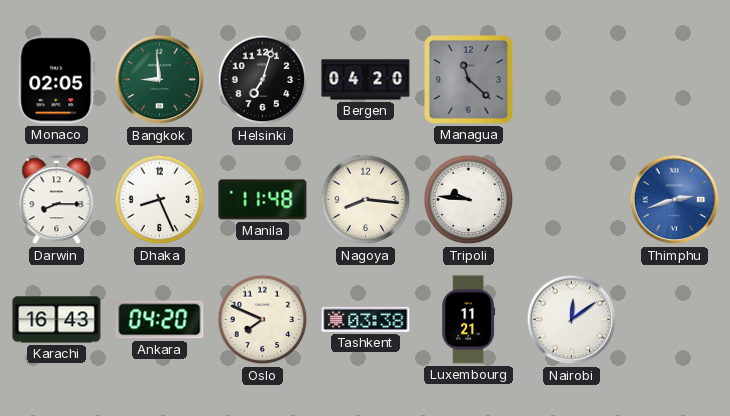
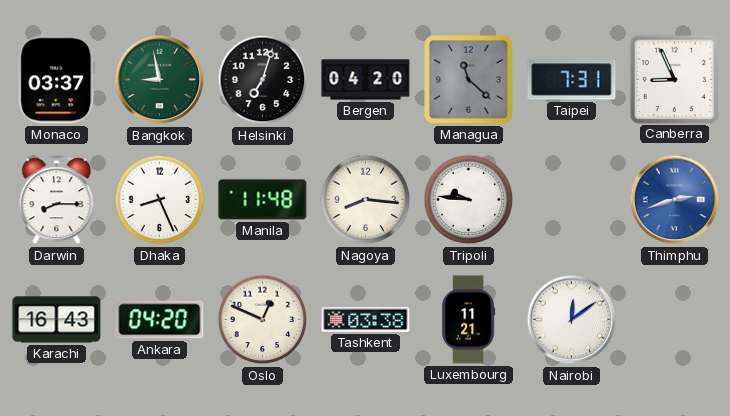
Monaco: 02:05 -> 03:37 (57, 80)
Bangkok: 8:59 -> 8:58 (160, 80)
Taipei: none -> 7:31 (572, 80)
Canberra: none -> 8:56 (674, 79)
Oslo: 7:49 -> 12:49 (263, 320)
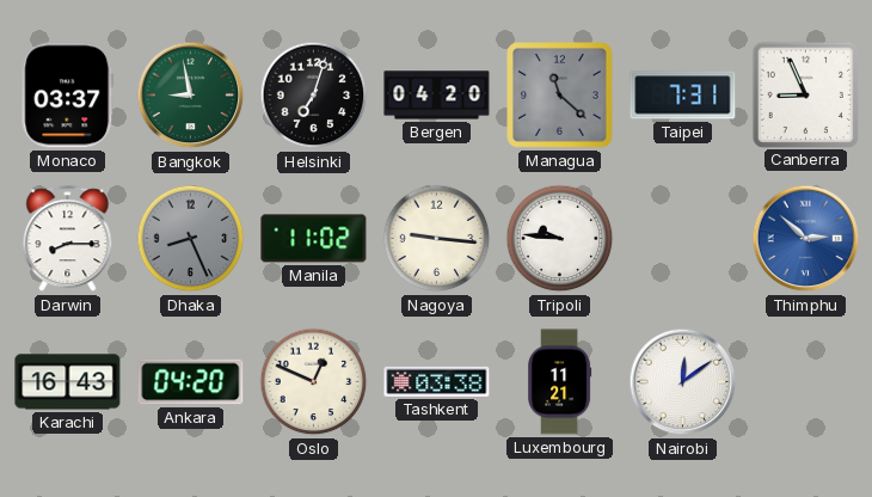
Dhaka dial: white -> grey (191, 239)
Manila: 11:48 -> 11:02 (314, 239)
Nagoya: 8:16 -> 9:16 (437, 239)
Thimphu: 2:42 -> 2:52 (806, 239)
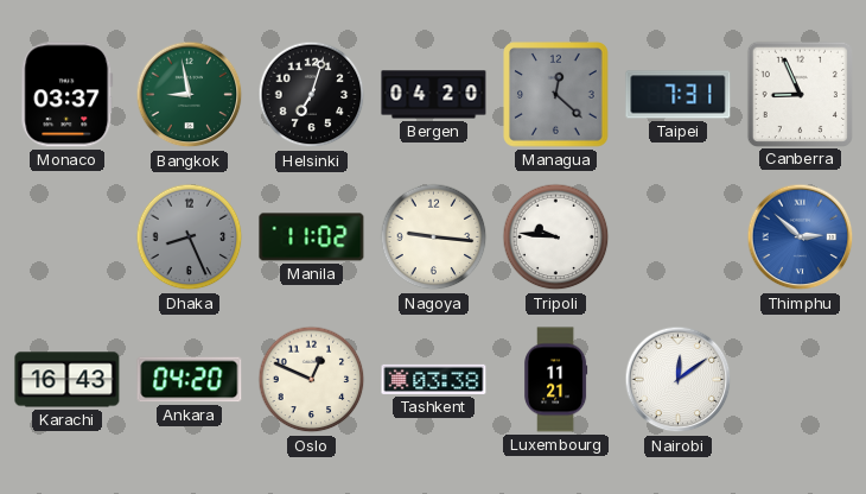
Managua: 11:22 -> 12:22 (556, 95)
Darwin: 8:15 -> none (68, 239)
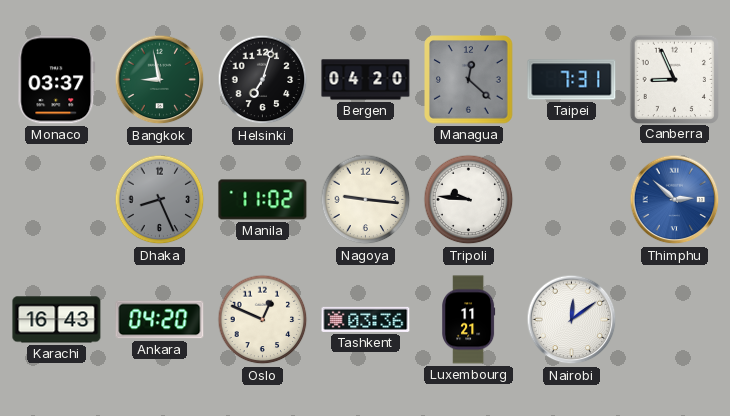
Tashkent: 03:38 -> 03:36 (366, 319)
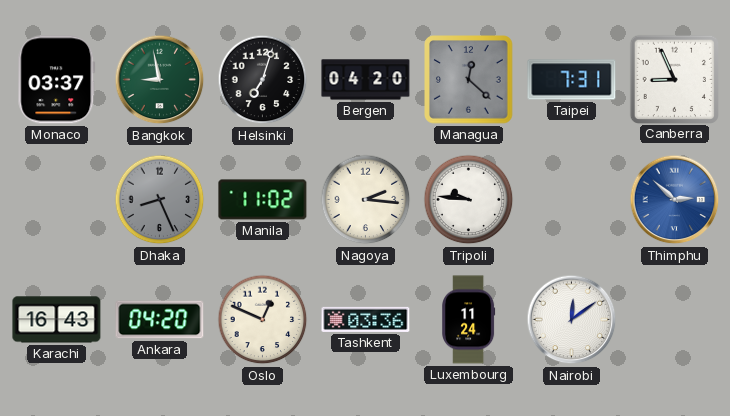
Nagoya: 9:16 -> 2:16 (366, 200)
Luxembourg: 11:21 -> 11:24 (469, 320)
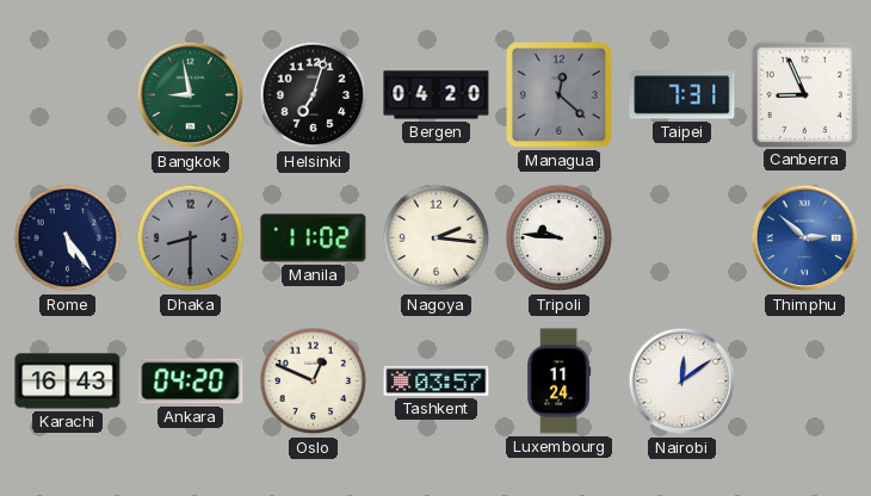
Monaco: 03:37 -> none (57, 80)
Rome: none -> 5:24 (68, 238)
Dhaka: 8:26 -> 8:30 (191, 238)
Tashkent: 03:36 -> 03:57 (437, 380)
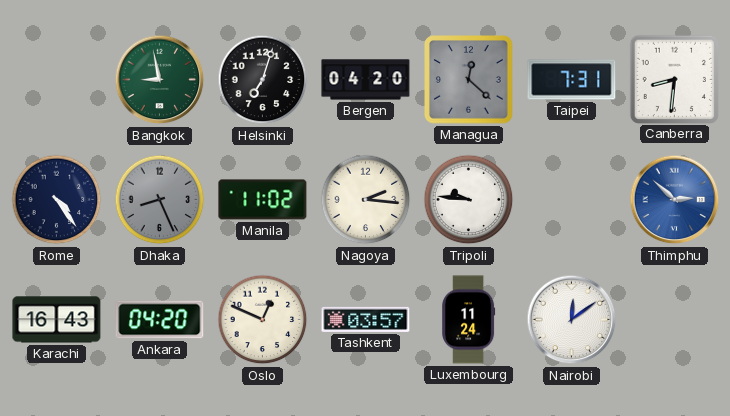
Canberra: 8:56 -> 8:31 (674, 79)
Rome: 5:24 -> 4:24 (57, 200)
Dhaka: 8:30 -> 8:26 (160, 200)
